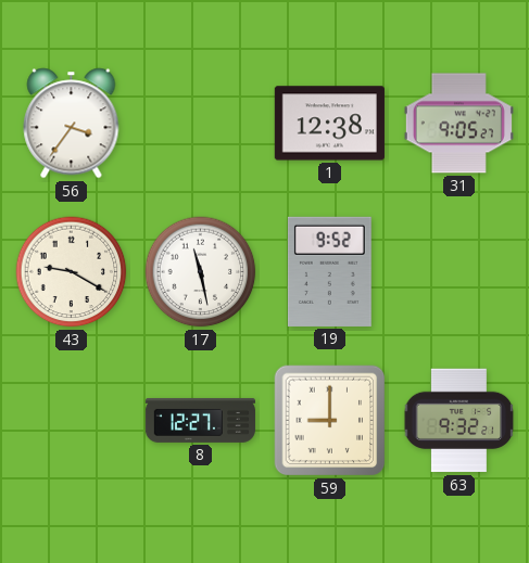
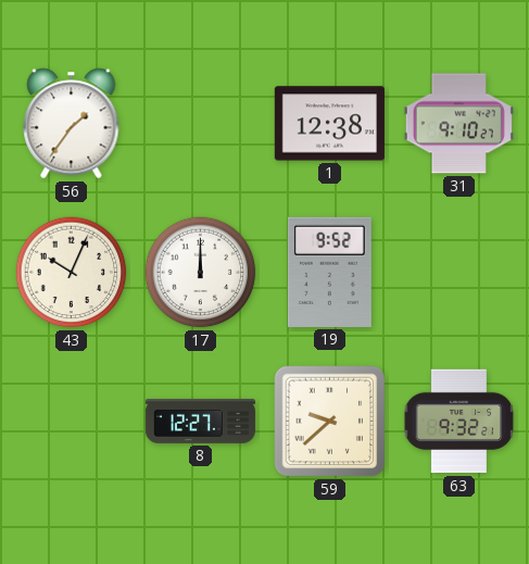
56: 3:36 -> 1:36 (72, 124)
31: 9:05 -> 9:10 (458, 124)
43: 9:20 -> 10:04 (72, 273)
17: 11:28 -> 12:00 (201, 273)
59: 9:00 -> 9:38 (330, 422)
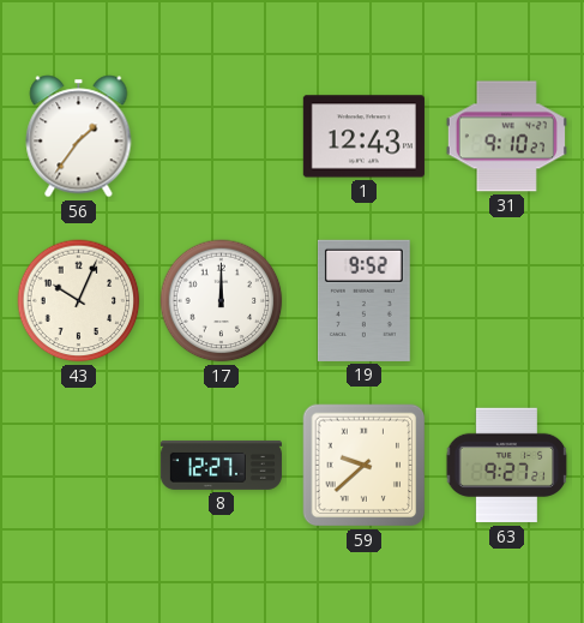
1: 12:38 -> 12:43 (363, 137)
63: 9:32 -> 9:27 (507, 466)
